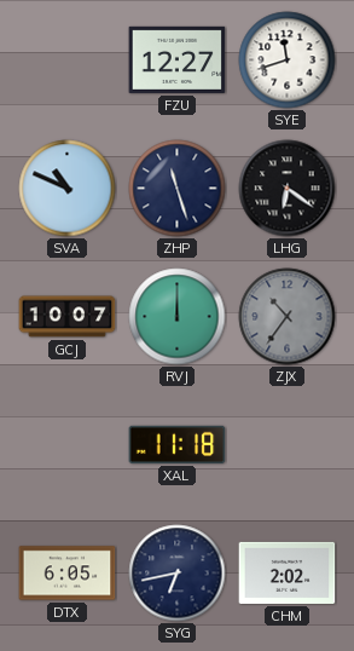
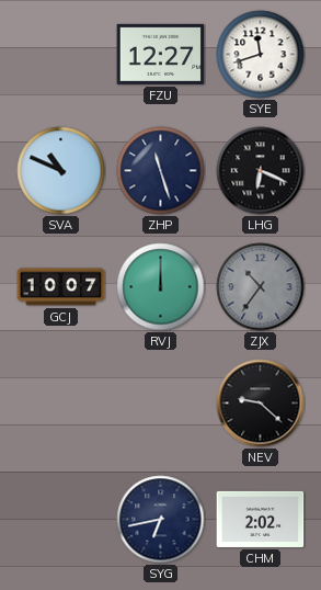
LHG: 6:21 -> 6:19 (261, 171)
XAL: 11:18 -> none (178, 444)
NEV: none -> 9:22 (261, 404)
DTX: 6:05 -> none (68, 574)
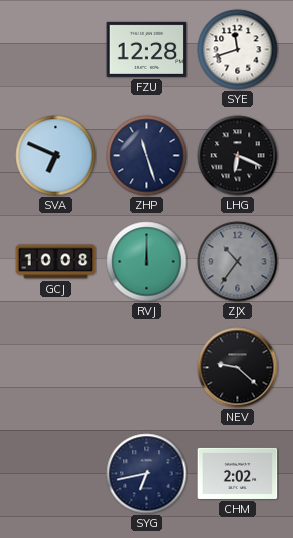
FZU: 12:27 -> 12:28 (147, 49)
SVA: 10:49 -> 6:49 (56, 156)
GCJ: 10:07 -> 10:08 (56, 262)
